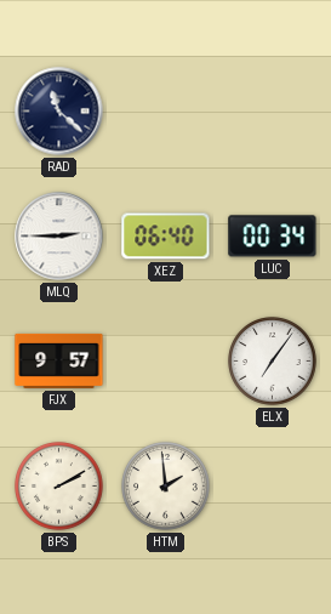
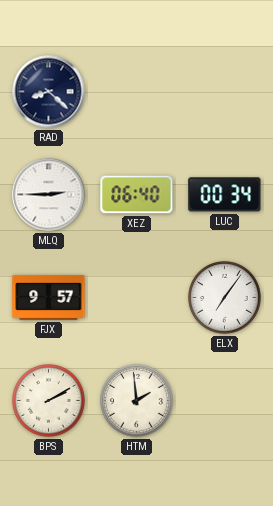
RAD: 11:22 -> 8:22 (49, 92)
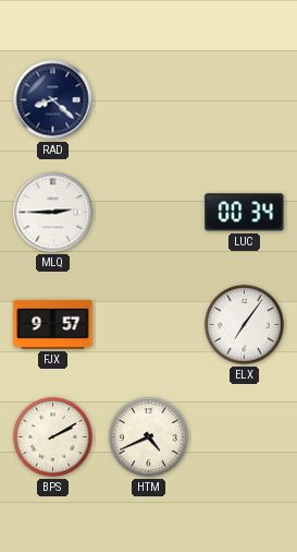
XEZ: 06:40 -> none (137, 195)
HTM: 1:59 -> 4:41 (149, 437)
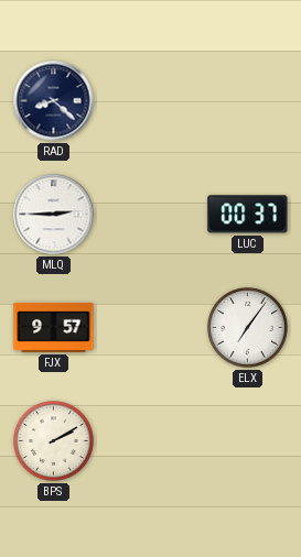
LUC: 00:34 -> 00:37 (248, 215)
HTM: 4:41 -> none (149, 437)
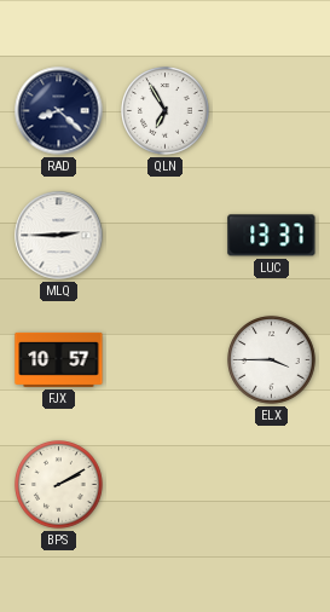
QLN: none -> 6:55 (166, 111)
LUC: 00:37 -> 13:37 (272, 236)
FJX: 9:57 -> 10:57 (59, 359)
ELX: 7:06 -> 3:45 (272, 360)
